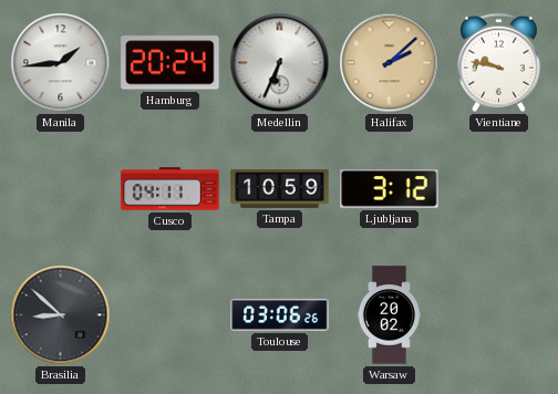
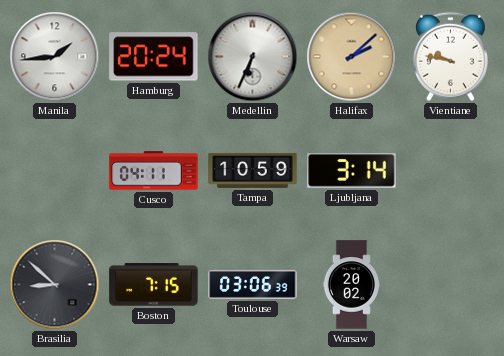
Ljubljana: 3:12 -> 3:14 (352, 171)
Boston: none -> 7:15 (154, 285)
Toulouse: 03:06:26 -> 03:06:39 (253, 284)
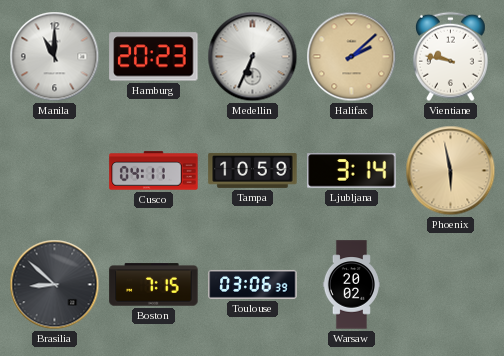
Manila: 1:44 -> 11:00 (55, 57)
Hamburg: 20:24 -> 20:23 (154, 57)
Phoenix: none -> 5:58 (451, 171)
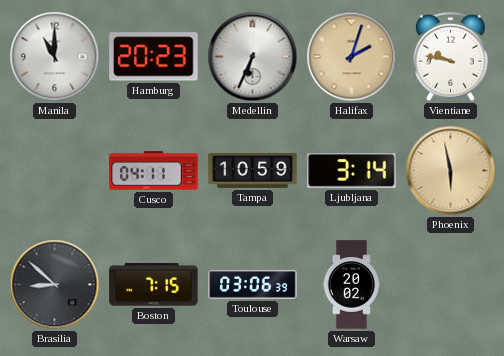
Halifax: 2:08 -> 2:03 (352, 57)
